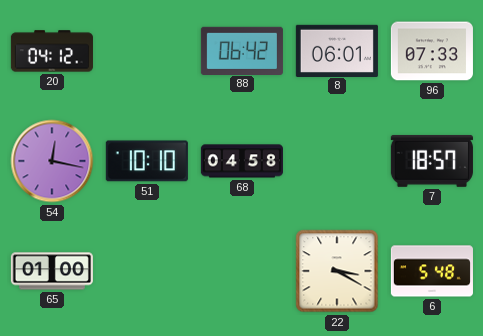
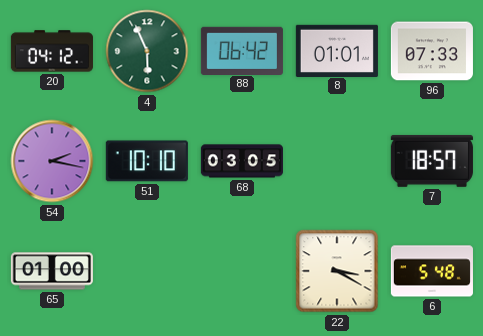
4: none -> 5:56 (147, 51)
8: 06:01 -> 01:01 (337, 50)
54: 12:17 -> 2:17 (52, 161)
68: 04:58 -> 03:05 (242, 161)
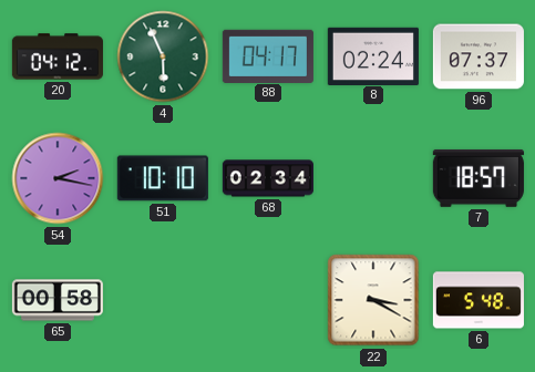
88: 06:42 -> 04:17 (268, 55)
8: 01:01 -> 02:24 (373, 55)
96: 07:33 -> 07:37 (479, 56)
68: 03:05 -> 02:34 (268, 178)
65: 01:00 -> 00:58 (58, 300)
